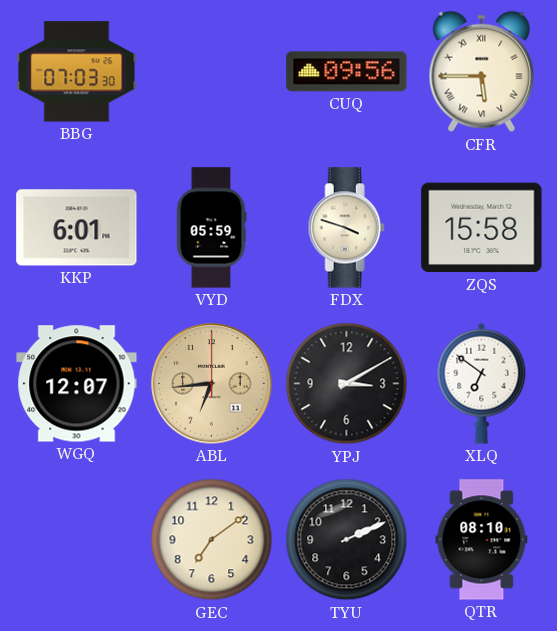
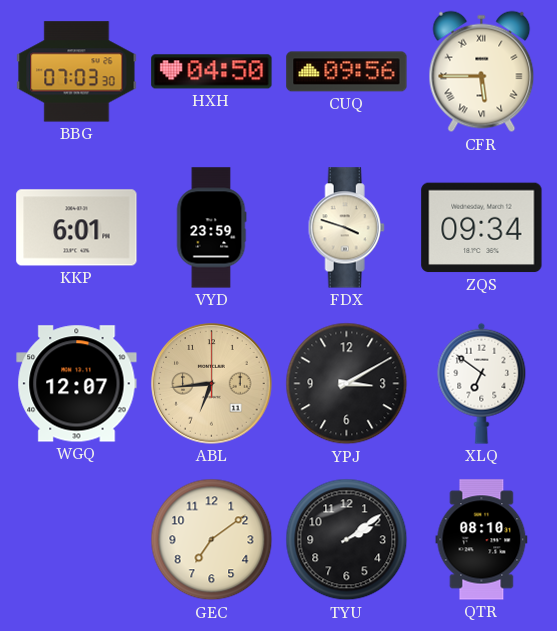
HXH: none -> 04:50 (212, 72)
VYD: 05:59 -> 23:59 (211, 228)
ZQS: 15:58 -> 09:34 (482, 228)
TYU: 2:11 -> 2:09 (347, 540)
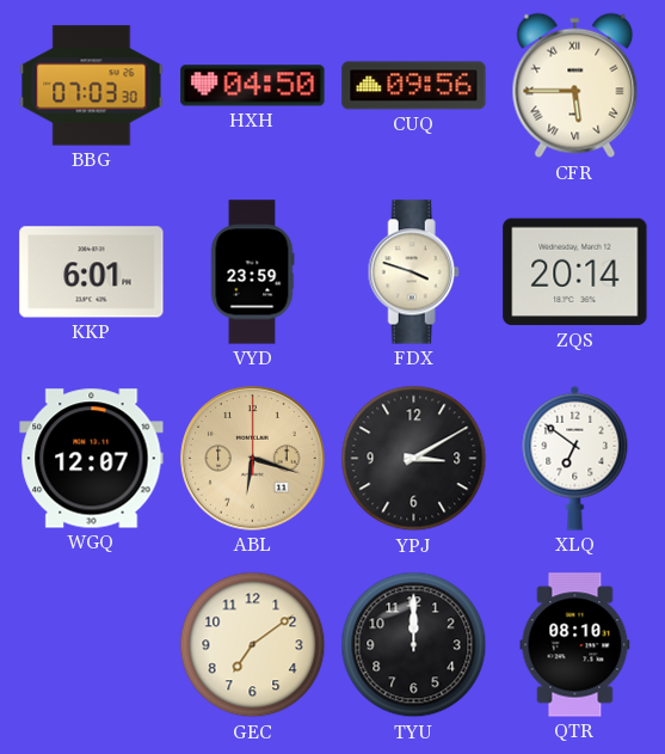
ZQS: 09:34 -> 20:14 (575, 272)
ABL: 6:44 -> 6:18 (253, 459)
TYU: 2:09 -> 12:00 (414, 645)
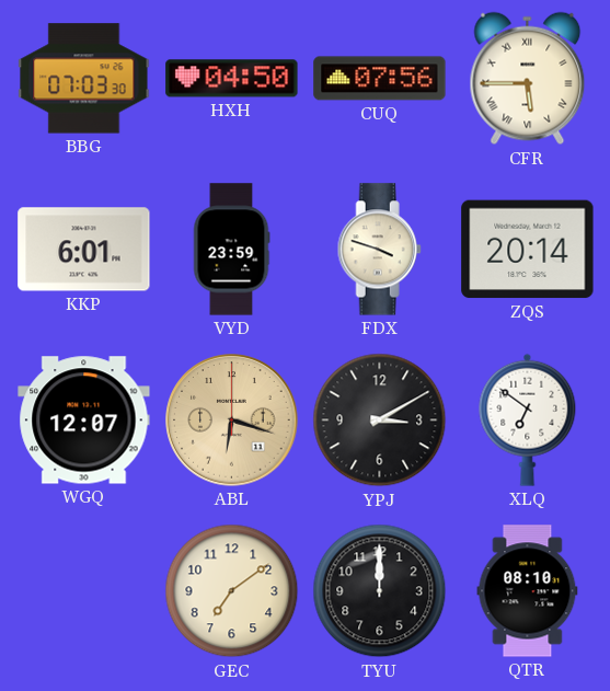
CUQ: 09:56 -> 07:56 (380, 79)
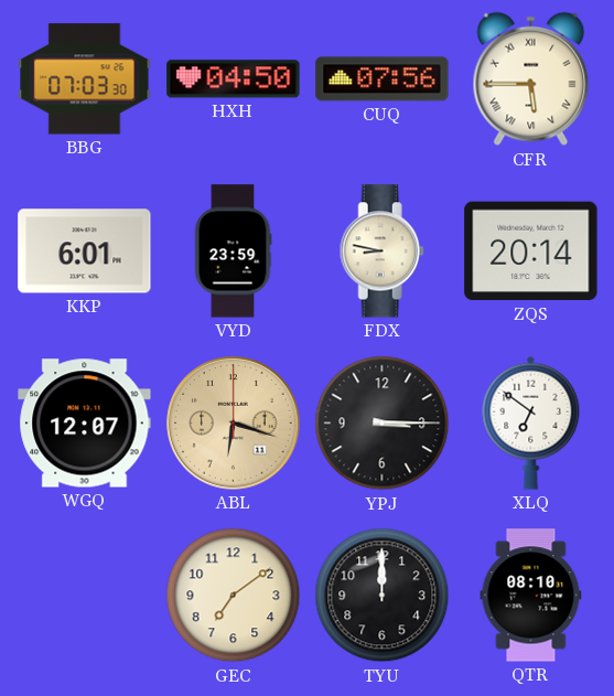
FDX: 3:48 -> 8:47 (381, 251)
YPJ: 3:10 -> 3:15 (383, 424)
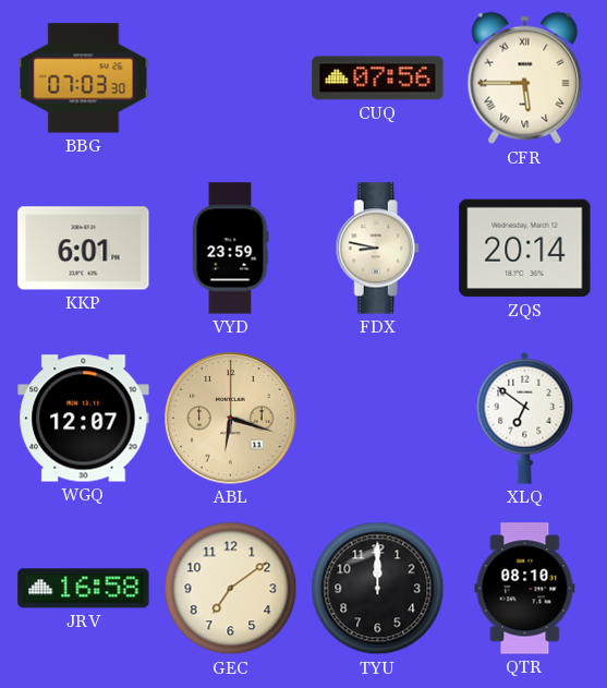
HXH: 04:50 -> none (234, 79)
YPJ: 3:15 -> none (383, 424)
JRV: none -> 16:58 (84, 589)
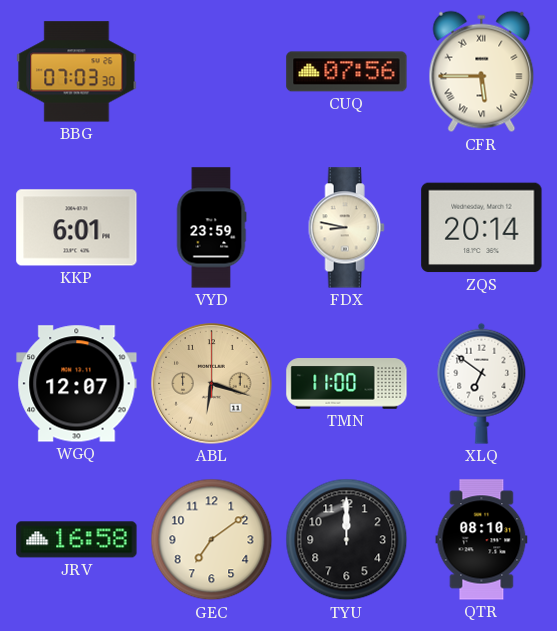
TMN: none -> 11:00 (347, 384)
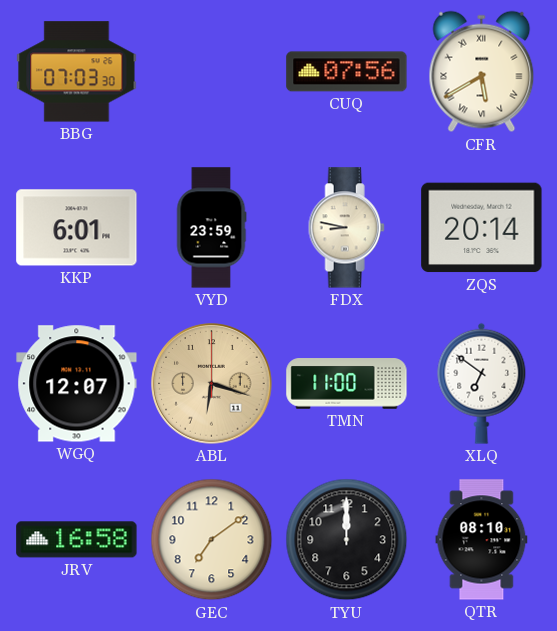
CFR: 5:45 -> 5:40 (482, 72)
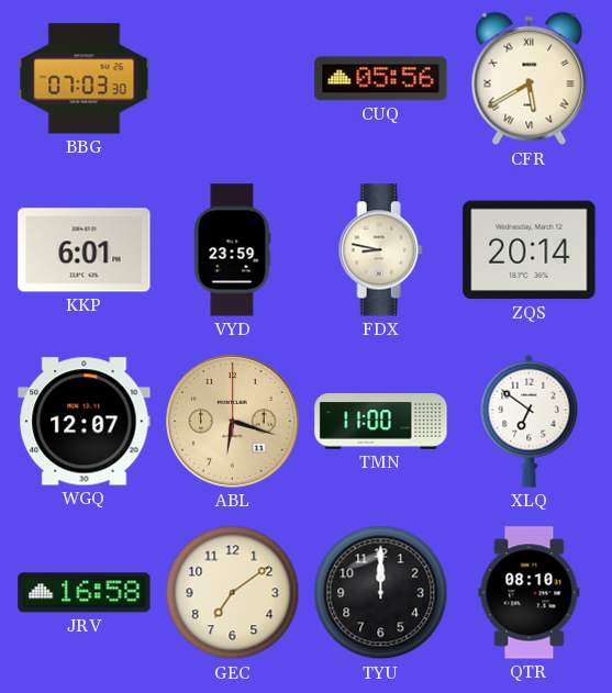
CUQ: 07:56 -> 05:56 (381, 79)
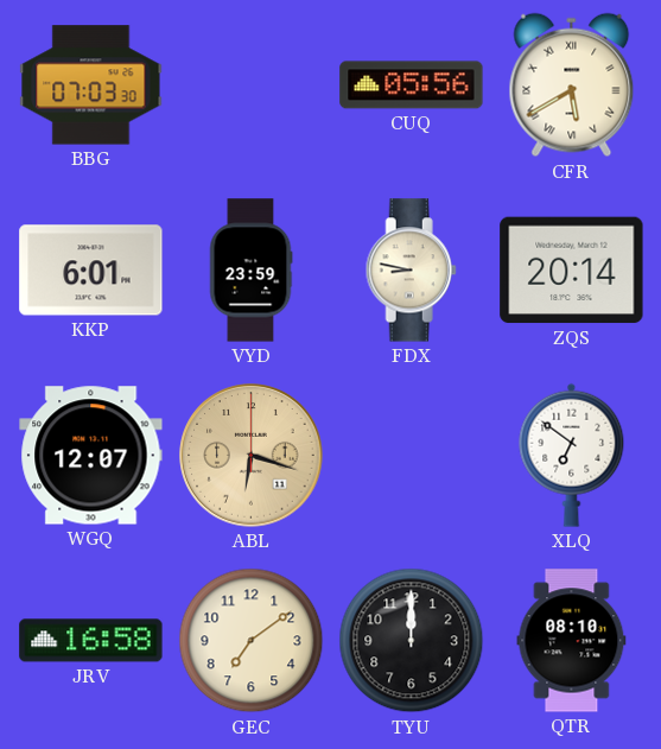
TMN: 11:00 -> none (381, 422)
